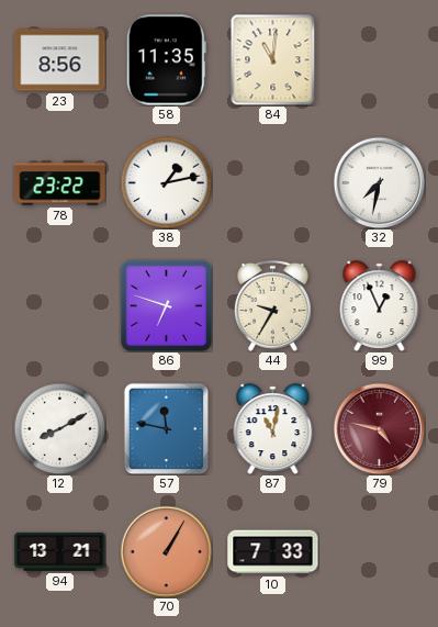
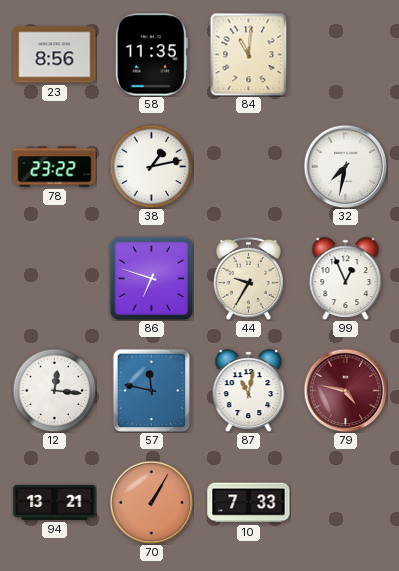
12: 8:10 -> 12:16 (54, 390)
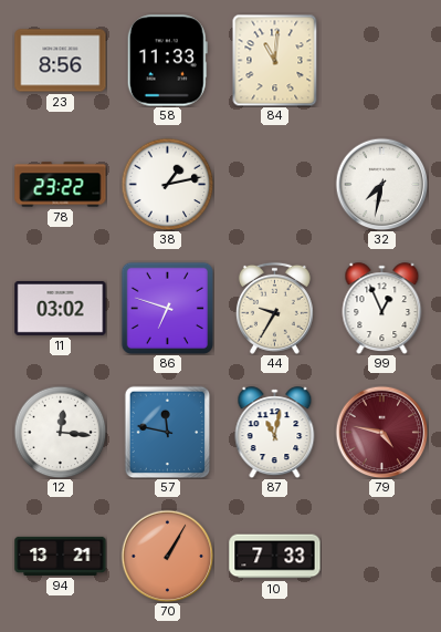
58: 11:35 -> 11:33 (167, 61)
11: none -> 03:02 (61, 308)
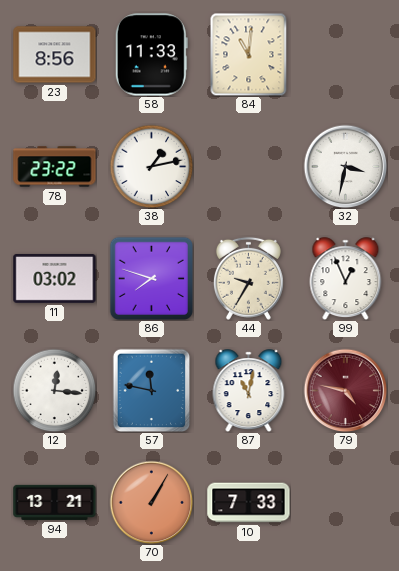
32: 7:32 -> 3:32 (345, 166)
86: 6:48 -> 7:48 (151, 278)
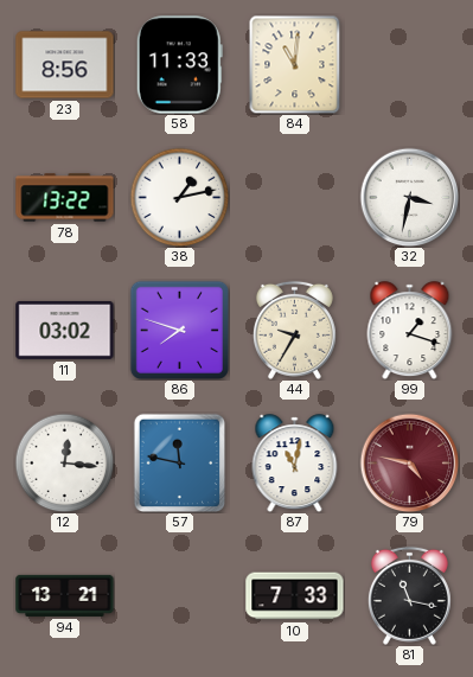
78: 23:22 -> 13:22 (65, 198)
99: 12:56 -> 1:18 (410, 331)
70: 1:05 -> none (151, 502)
81: none -> 11:17 (409, 595)
